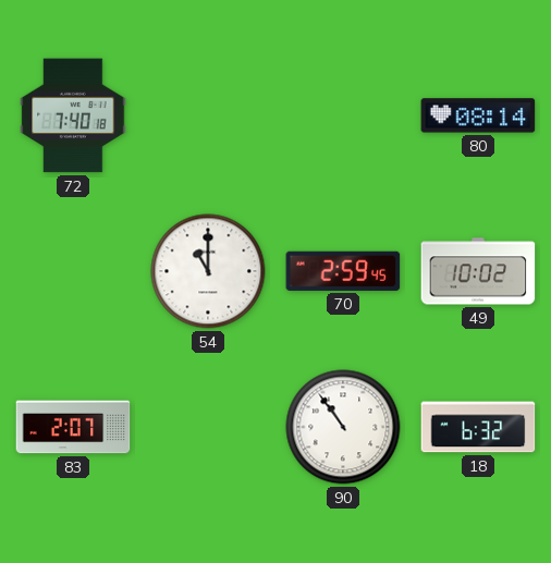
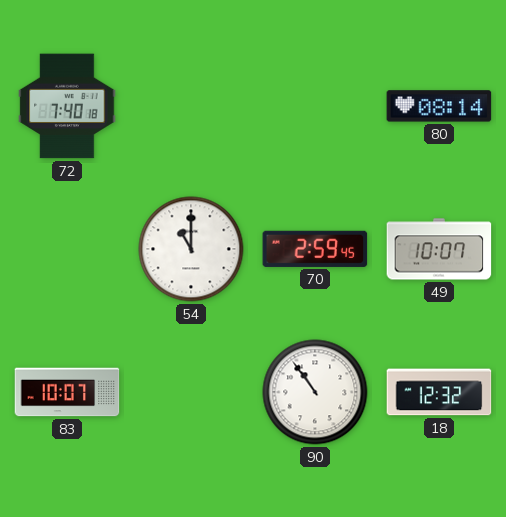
49: 10:02 -> 10:07 (439, 249)
83: 2:07 -> 10:07 (67, 392)
18: 6:32 -> 12:32 (439, 392)
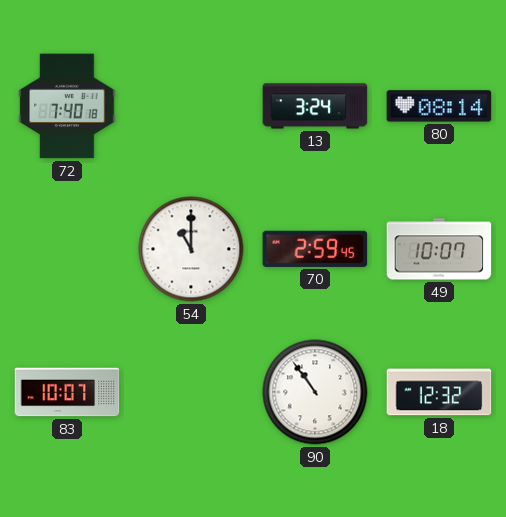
13: none -> 3:24 (315, 106)
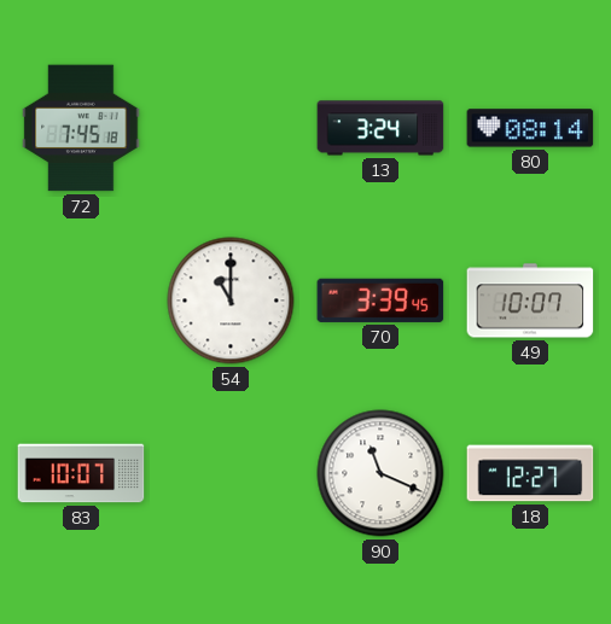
72: 7:40 -> 7:45 (81, 128)
70: 2:59 -> 3:39 (380, 301)
90: 10:54 -> 11:19 (380, 473)
18: 12:32 -> 12:27 (530, 473)
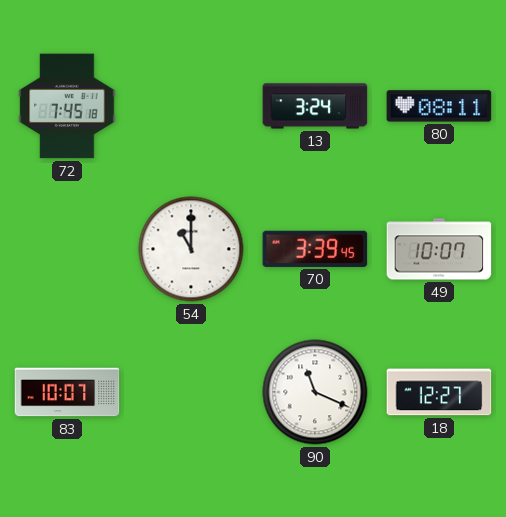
80: 08:14 -> 08:11 (439, 106)
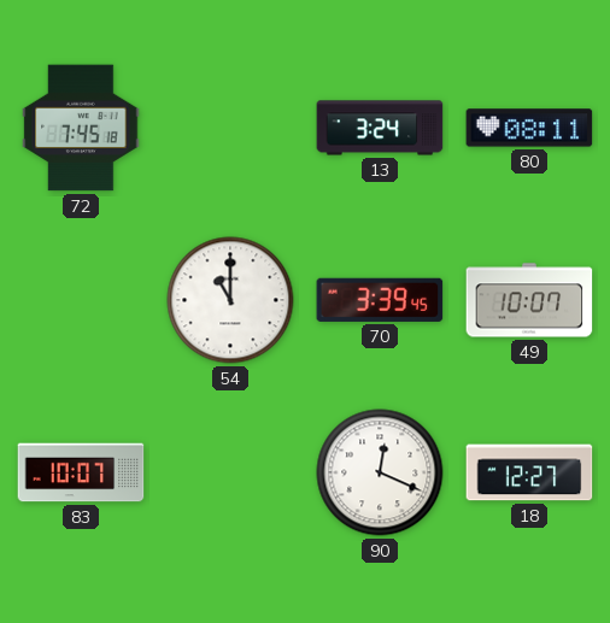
90: 11:19 -> 12:19 (380, 472)
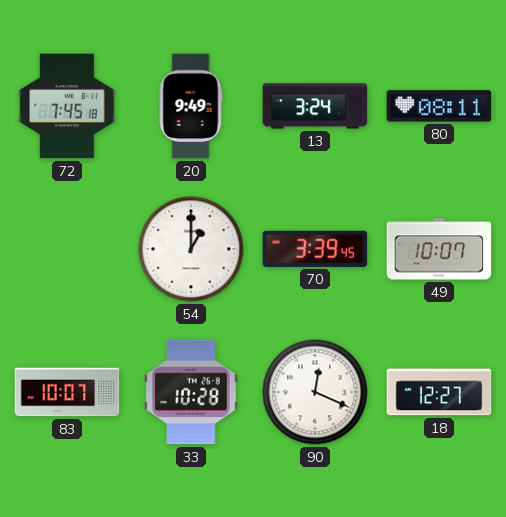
20: none -> 9:49 (191, 106)
54: 11:00 -> 1:00 (191, 249)
33: none -> 10:28 (191, 392)
